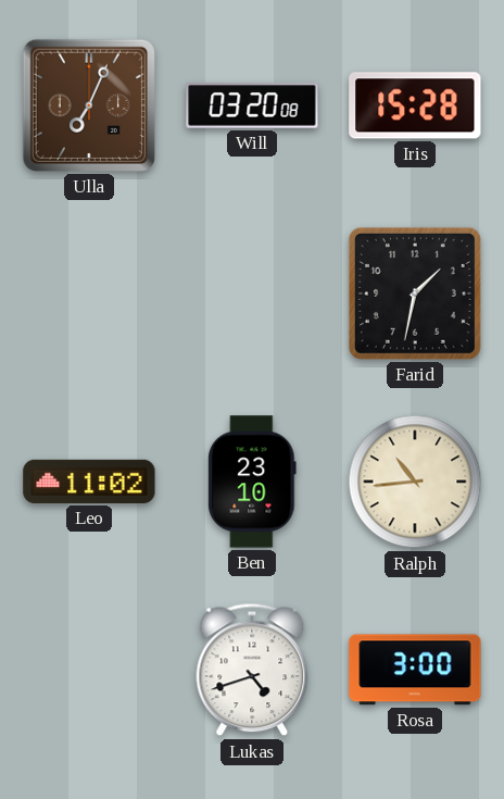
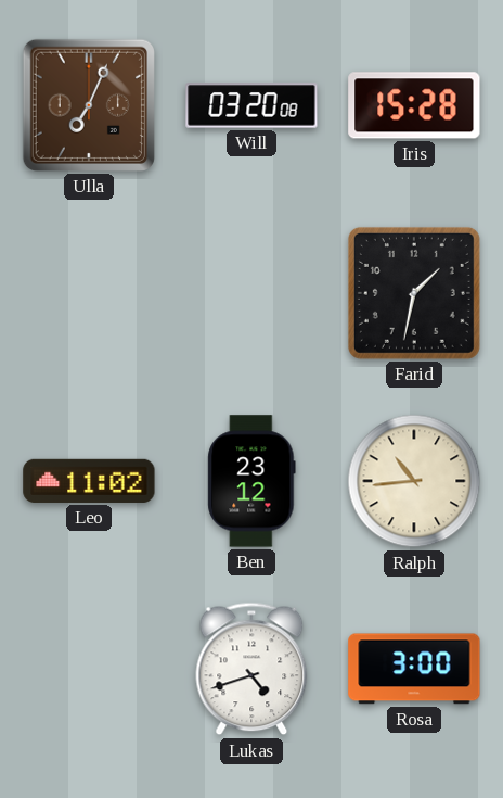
Ben: 23:10 -> 23:12 (251, 481)
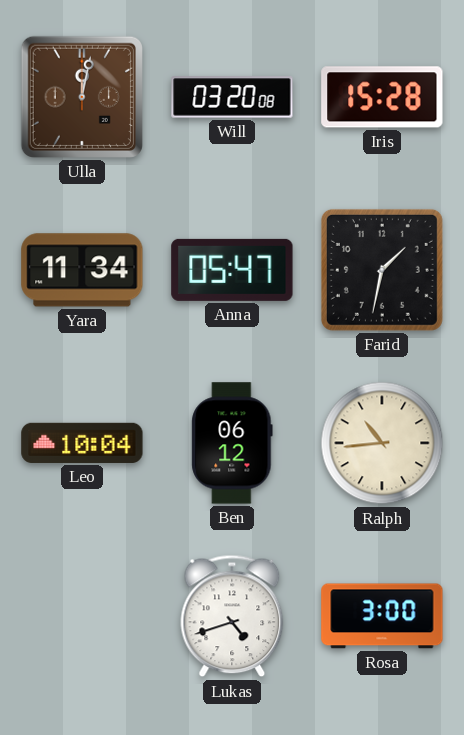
Ulla: 7:04 -> 12:02 (82, 97)
Yara: none -> 11:34 (82, 270)
Anna: none -> 05:47 (232, 270)
Leo: 11:02 -> 10:04 (82, 443)
Ben: 23:12 -> 06:12 (232, 443)
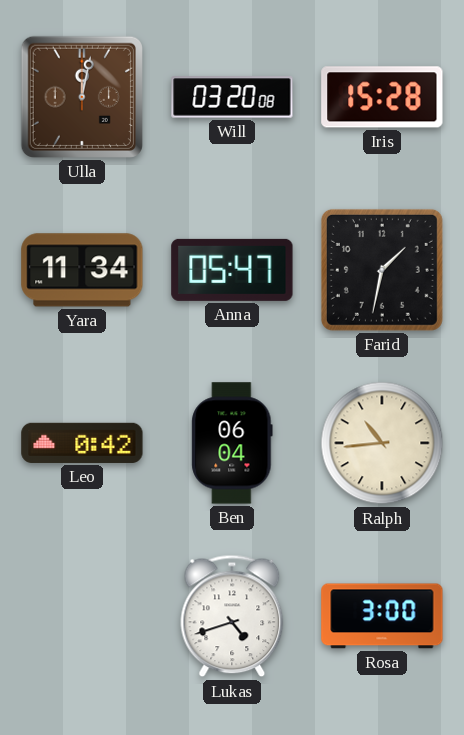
Leo: 10:04 -> 0:42 (82, 443)
Ben: 06:12 -> 06:04 (232, 443)
